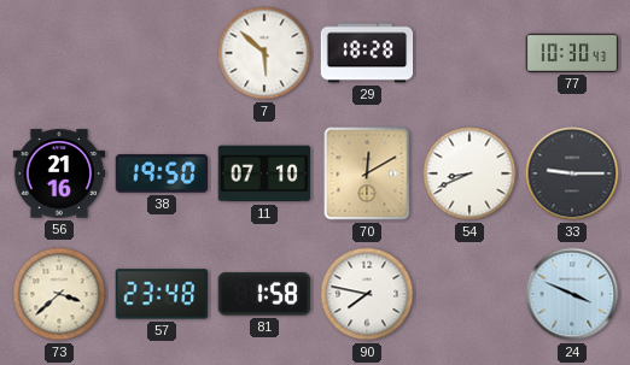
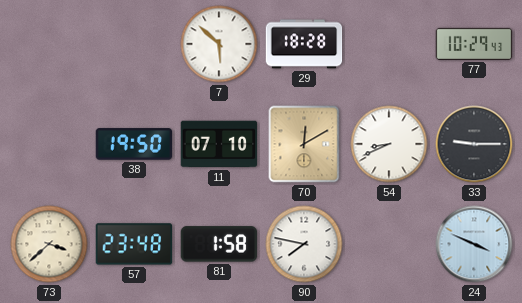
77: 10:30 -> 10:29 (474, 44)
56: 21:16 -> none (59, 173)
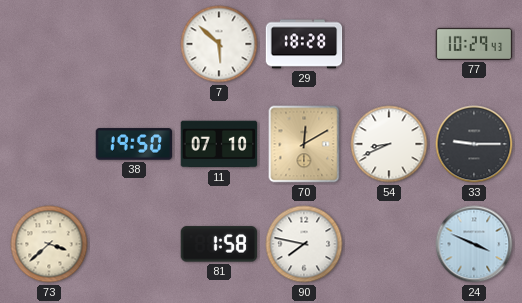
57: 23:48 -> none (134, 244)
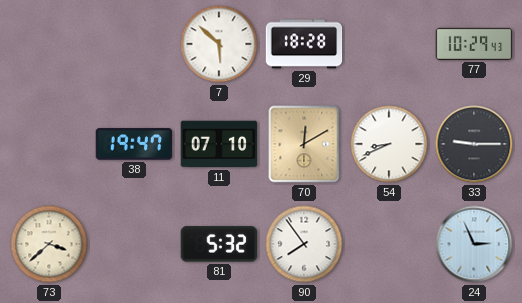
38: 19:50 -> 19:47 (134, 144)
81: 1:58 -> 5:32 (219, 244)
90: 7:47 -> 7:54 (304, 244)
24: 3:49 -> 2:56 (474, 244)
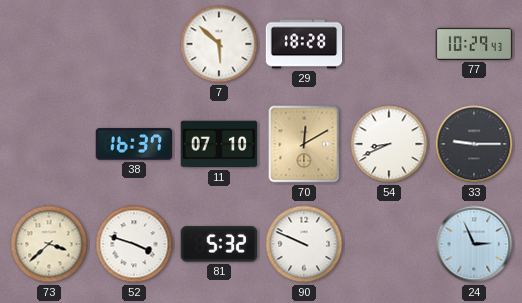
38: 19:47 -> 16:37 (134, 144)
52: none -> 3:48 (134, 244)
90: 7:54 -> 9:49 (304, 244)
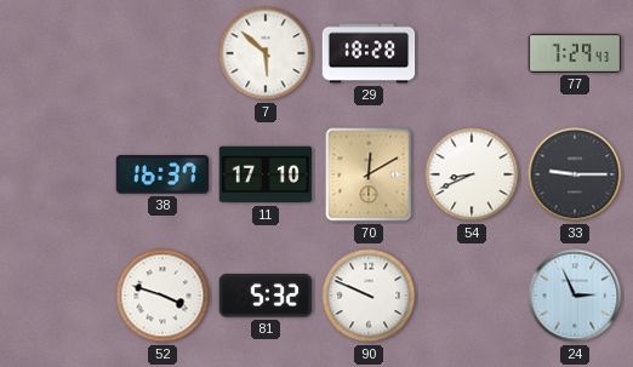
77: 10:29 -> 7:29 (575, 53)
11: 07:10 -> 17:10 (266, 174)
73: 3:38 -> none (49, 244)
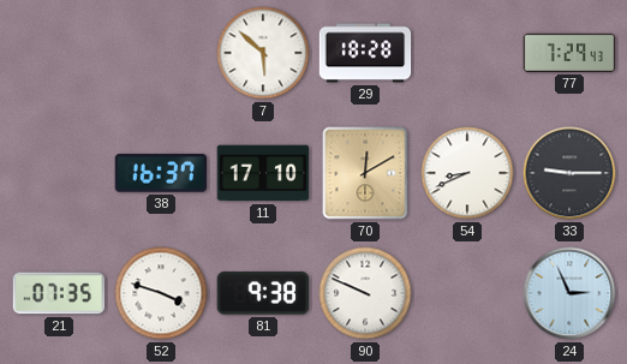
21: none -> 07:35 (59, 293)
81: 5:32 -> 9:38 (263, 293)
